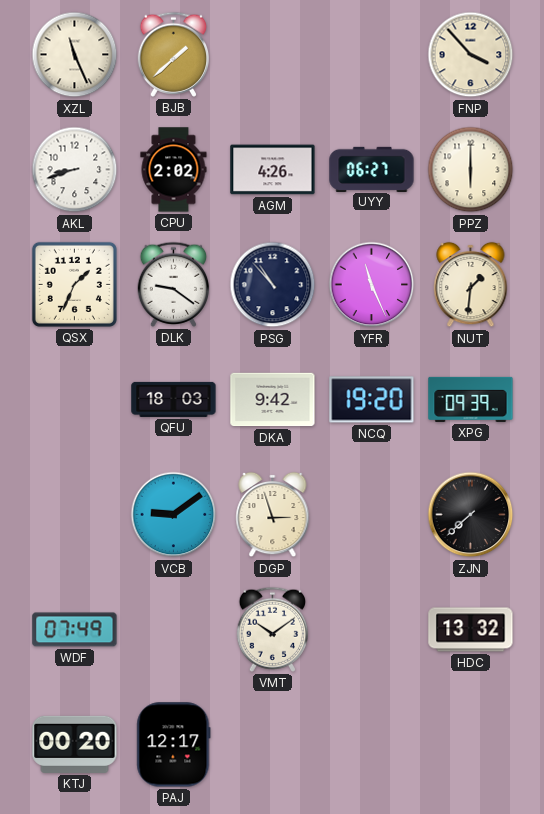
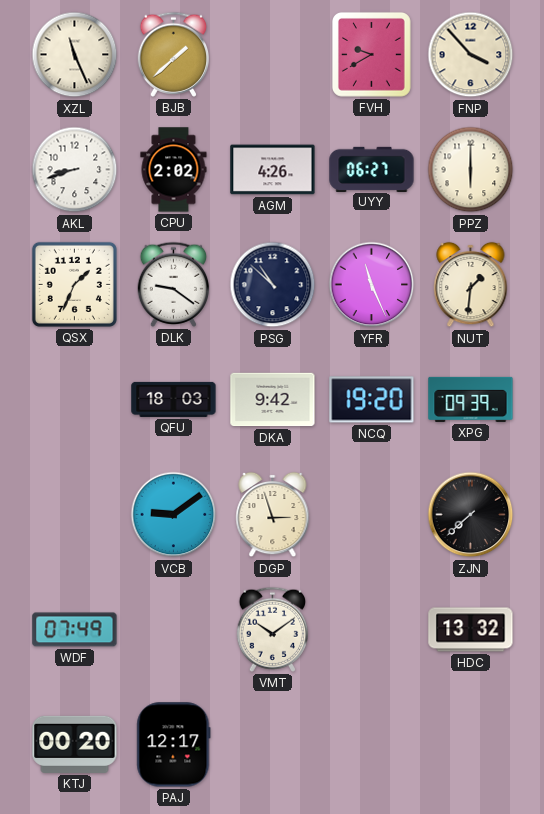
FVH: none -> 9:40 (371, 54)
PSG: 10:53 -> 10:52 (273, 285)
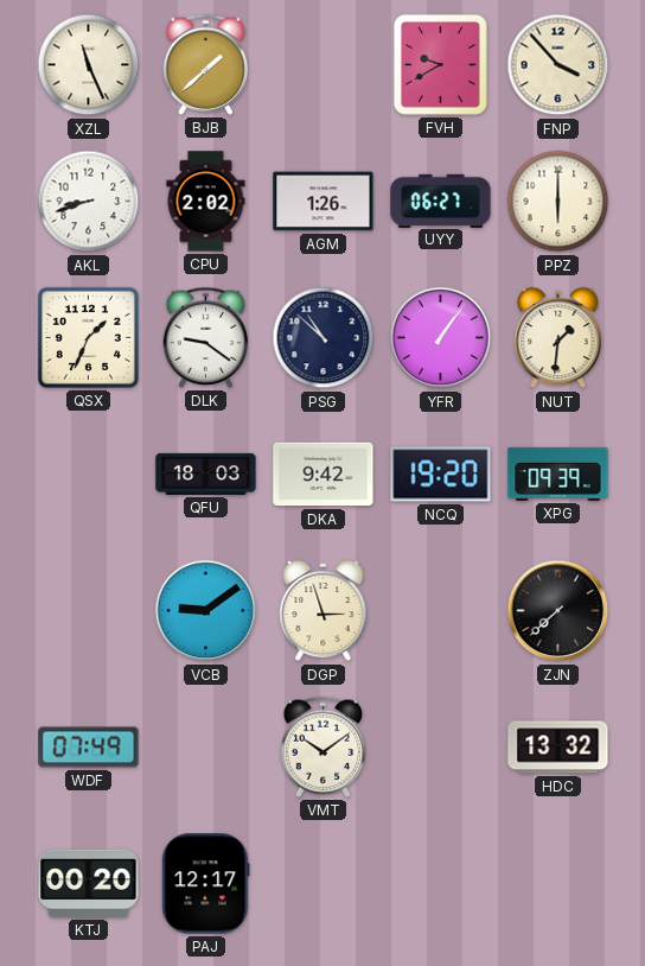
AGM: 4:26 -> 1:26 (324, 202)
YFR: 11:26 -> 1:06 (441, 338)
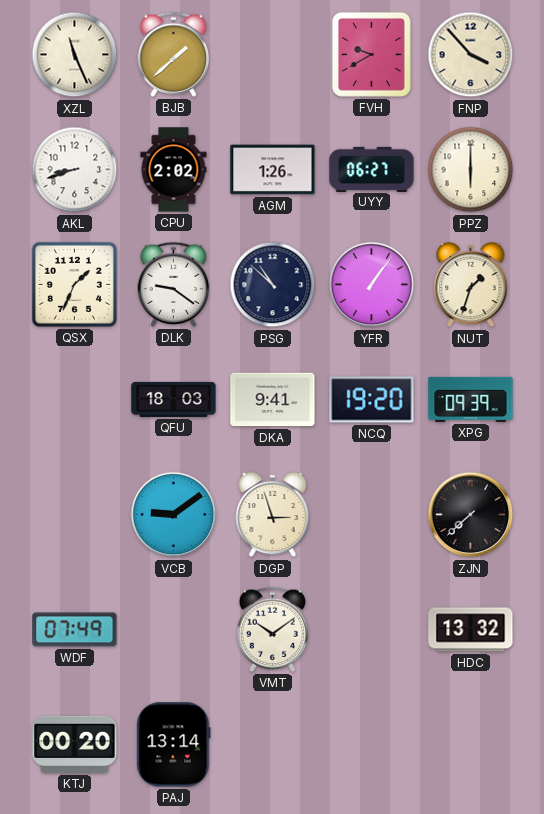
NUT: 1:31 -> 1:33 (471, 285)
DKA: 9:42 -> 9:41 (273, 400)
PAJ: 12:17 -> 13:14 (174, 745)
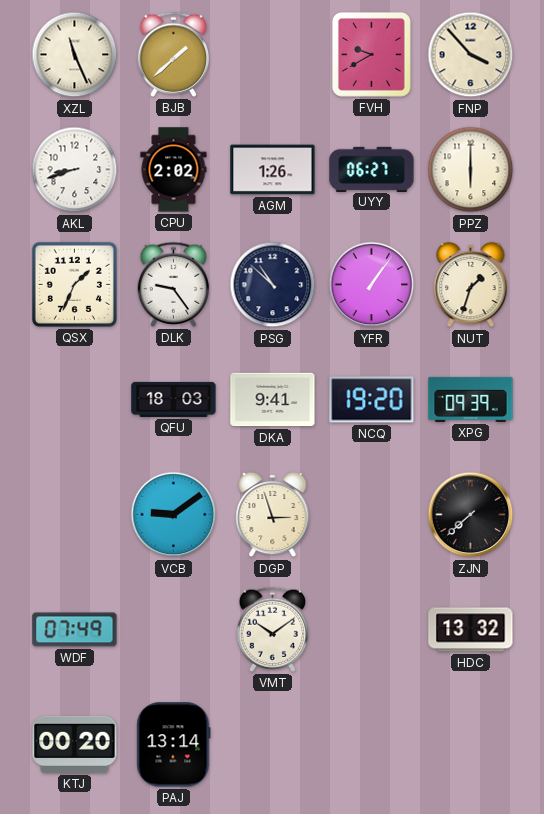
DLK: 9:21 -> 9:24 (174, 284)
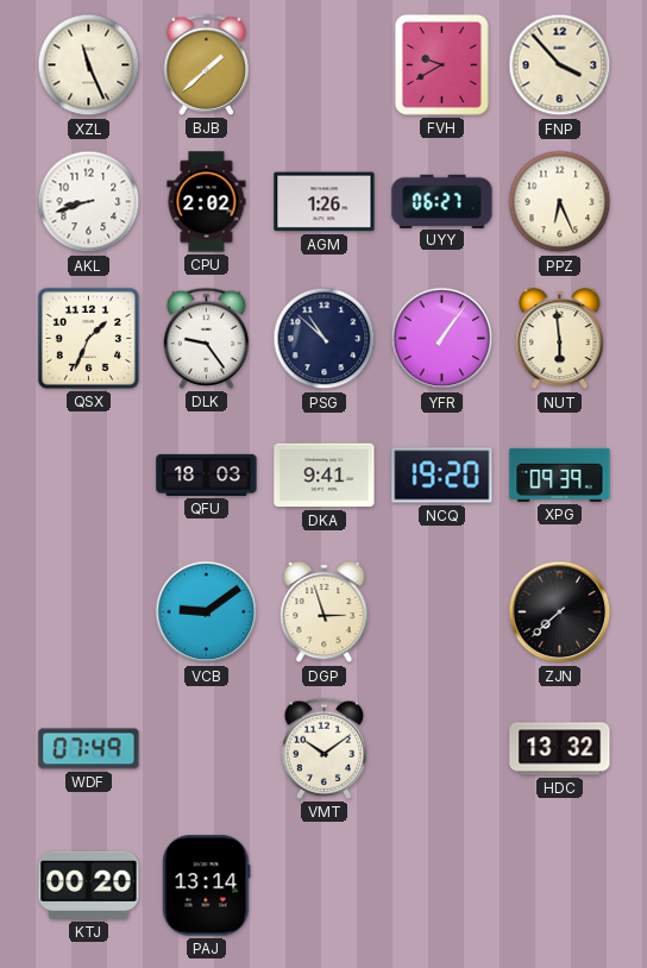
PPZ: 6:00 -> 6:26 (560, 202)
NUT: 1:33 -> 5:59 (560, 339)
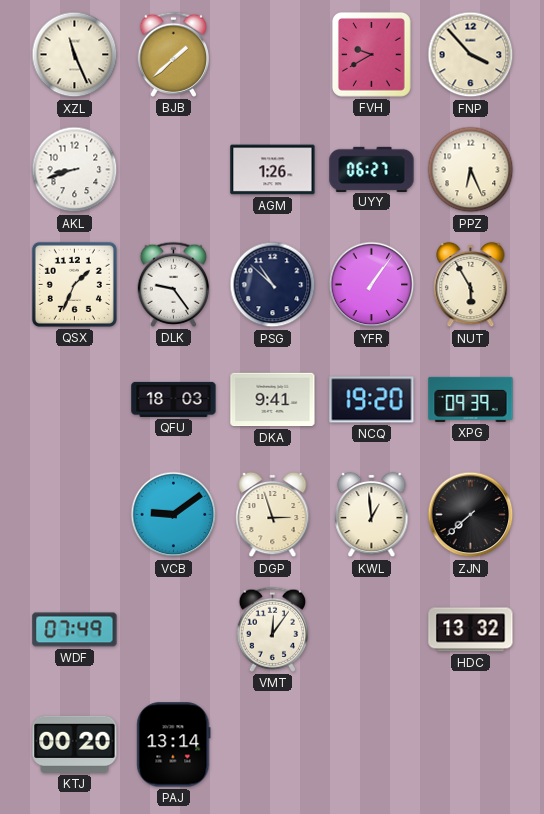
CPU: 2:02 -> none (207, 202)
NUT: 5:59 -> 5:55 (471, 285)
KWL: none -> 12:59 (372, 515)
VMT: 10:09 -> 12:06 (273, 629)
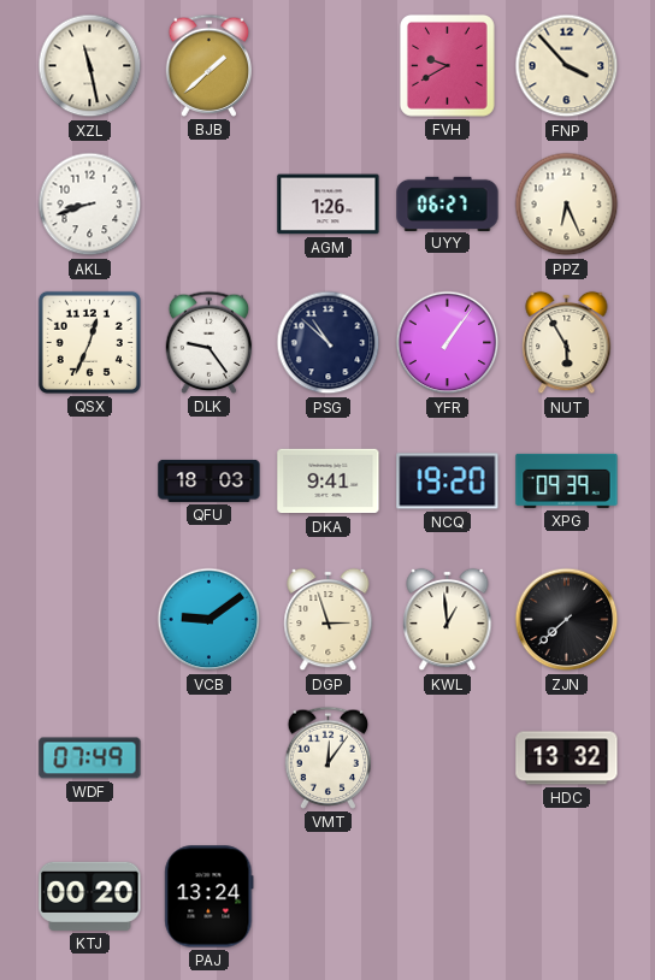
XZL: 11:26 -> 11:28 (90, 66)
QSX: 1:34 -> 12:34 (89, 342)
PAJ: 13:14 -> 13:24 (210, 897)
